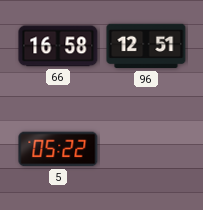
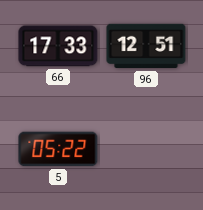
66: 16:58 -> 17:33 (58, 46)
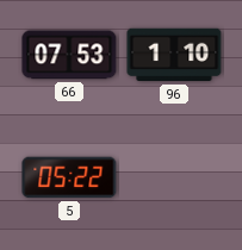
66: 17:33 -> 07:53 (69, 55)
96: 12:51 -> 1:10 (174, 55)
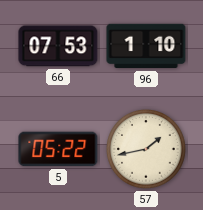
57: none -> 1:43 (146, 149)
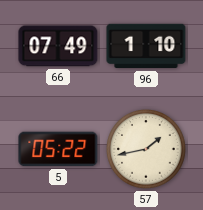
66: 07:53 -> 07:49 (58, 46)
